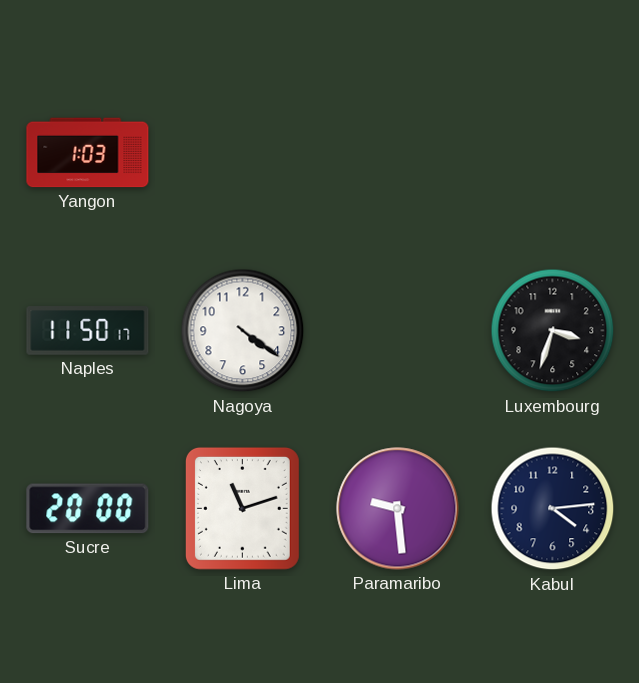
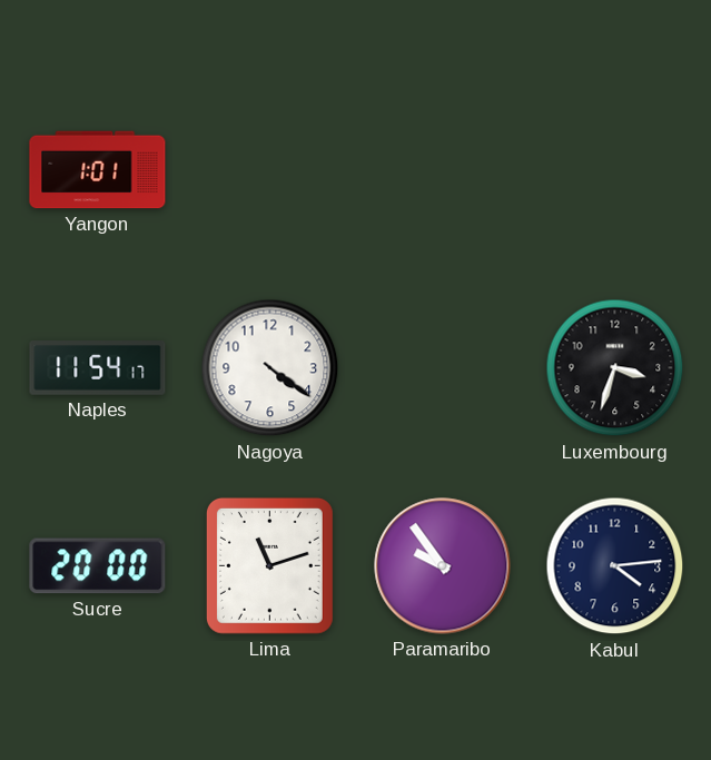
Yangon: 1:03 -> 1:01 (98, 170)
Naples: 11:50 -> 11:54 (98, 368)
Paramaribo: 9:29 -> 9:54 (443, 566)
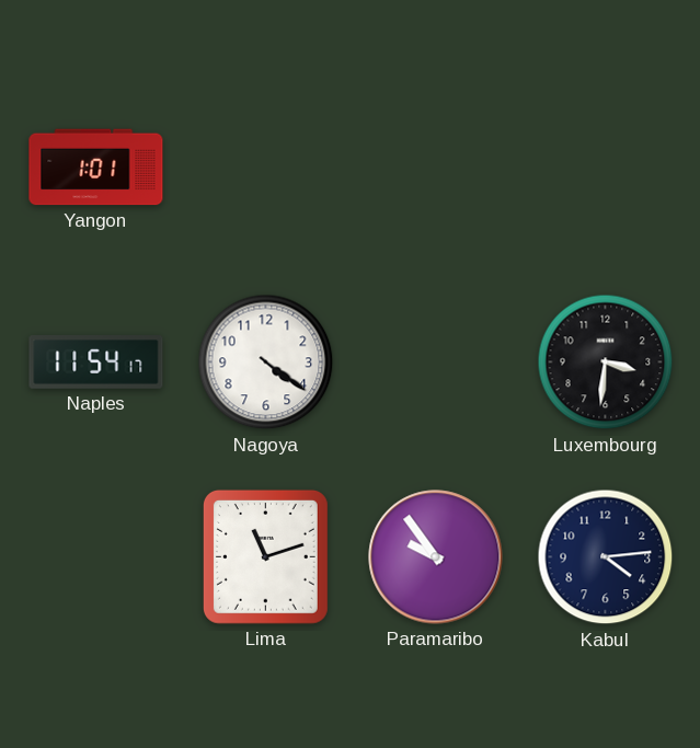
Luxembourg: 3:33 -> 3:31 (606, 363)
Sucre: 20:00 -> none (98, 566)
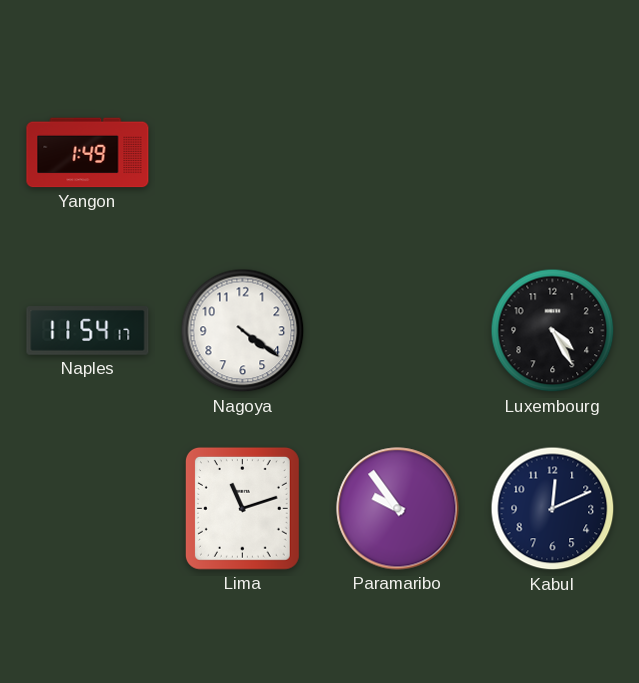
Yangon: 1:01 -> 1:49 (88, 153)
Luxembourg: 3:31 -> 4:25 (553, 331)
Kabul: 4:14 -> 12:11 (553, 509)
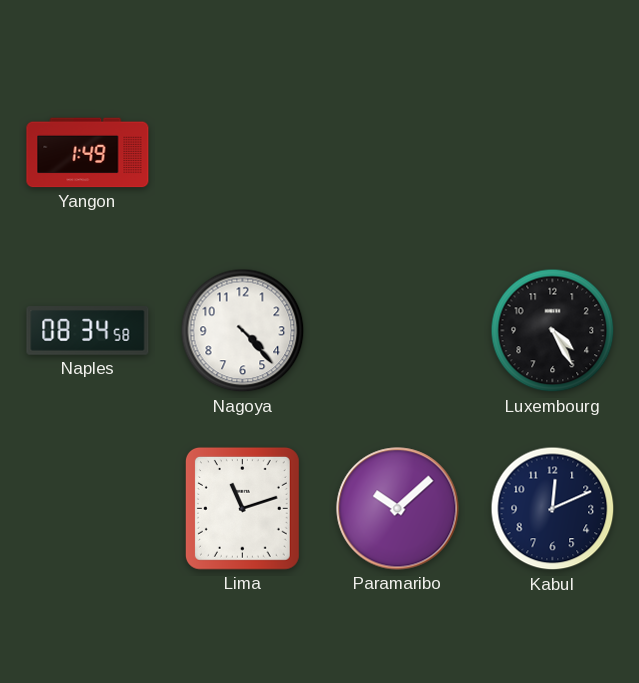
Naples: 11:54 -> 08:34 (88, 331)
Nagoya: 4:21 -> 4:23 (243, 331)
Paramaribo: 9:54 -> 10:08 (398, 509)
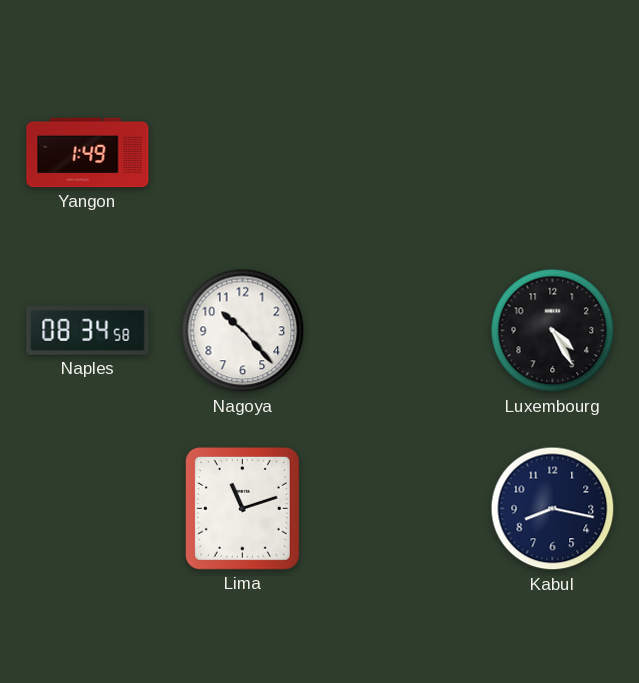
Nagoya: 4:23 -> 10:23 (243, 331)
Paramaribo: 10:08 -> none (398, 509)
Kabul: 12:11 -> 8:17 (553, 509)
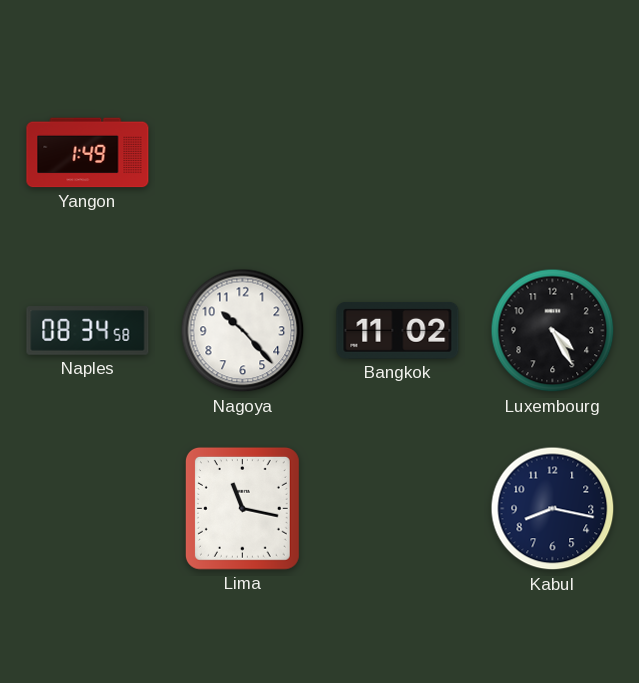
Bangkok: none -> 11:02 (398, 330)
Lima: 11:12 -> 11:17 (242, 508)
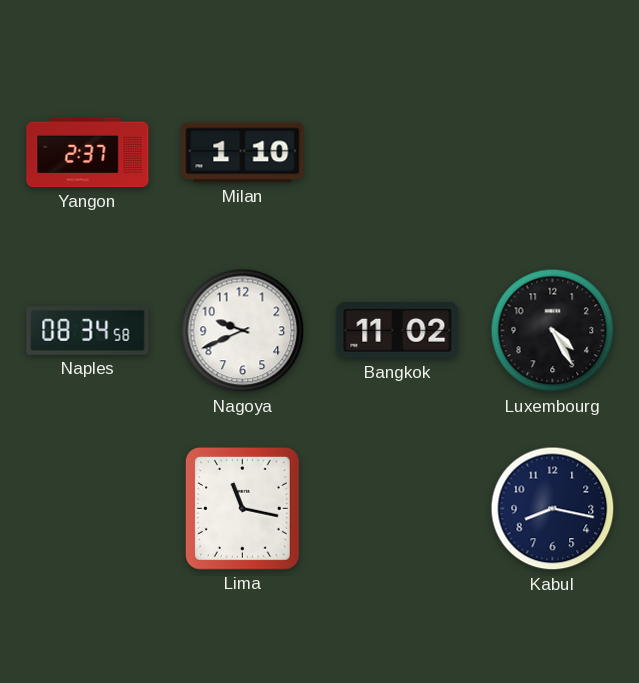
Yangon: 1:49 -> 2:37 (88, 153)
Milan: none -> 1:10 (243, 153)
Nagoya: 10:23 -> 9:41 (243, 331)
